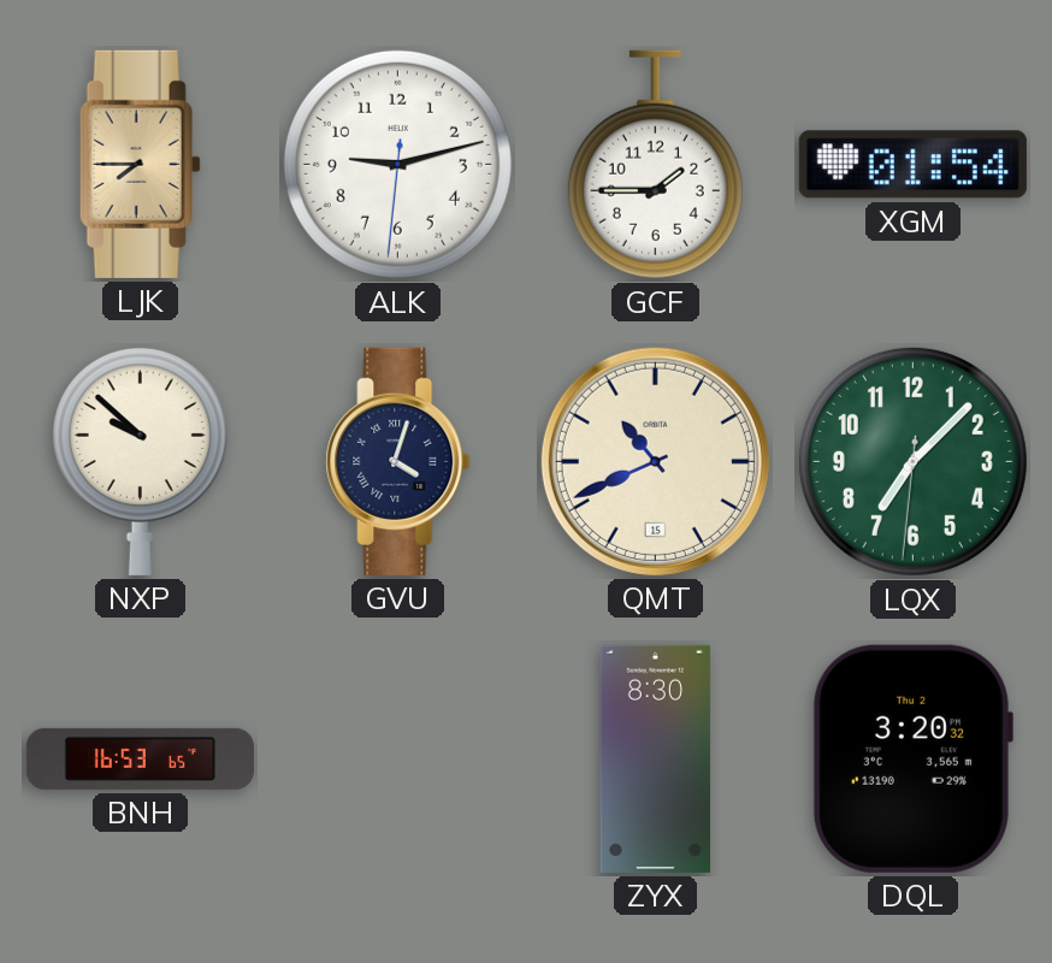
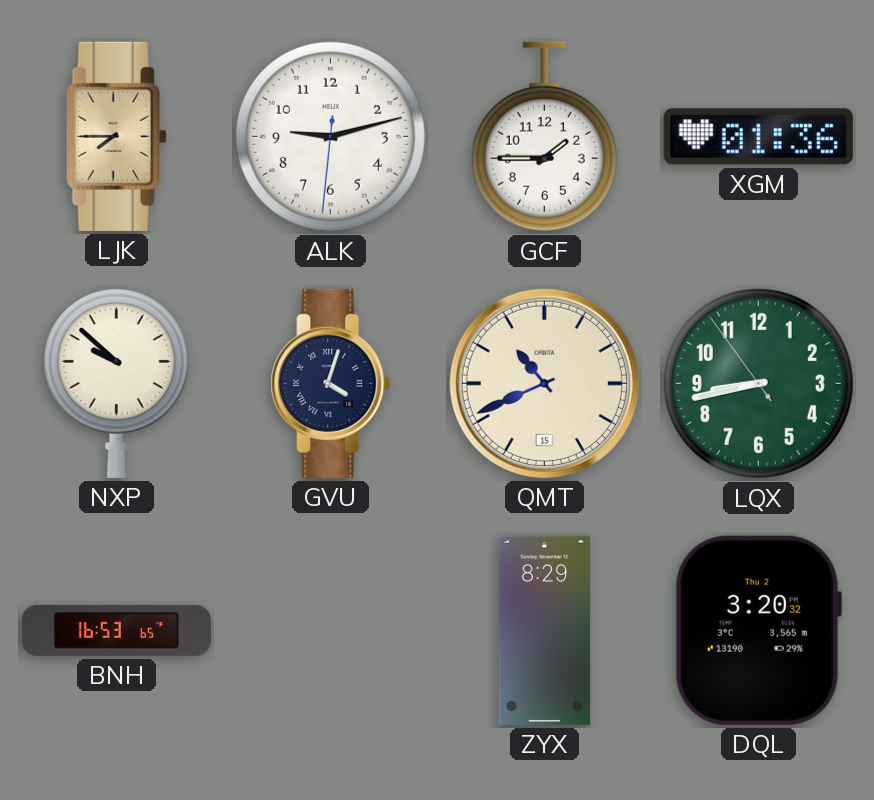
XGM: 01:54 -> 01:36 (758, 137)
LQX: 7:07 -> 8:42 (758, 383)
ZYX: 8:30 -> 8:29 (545, 630)
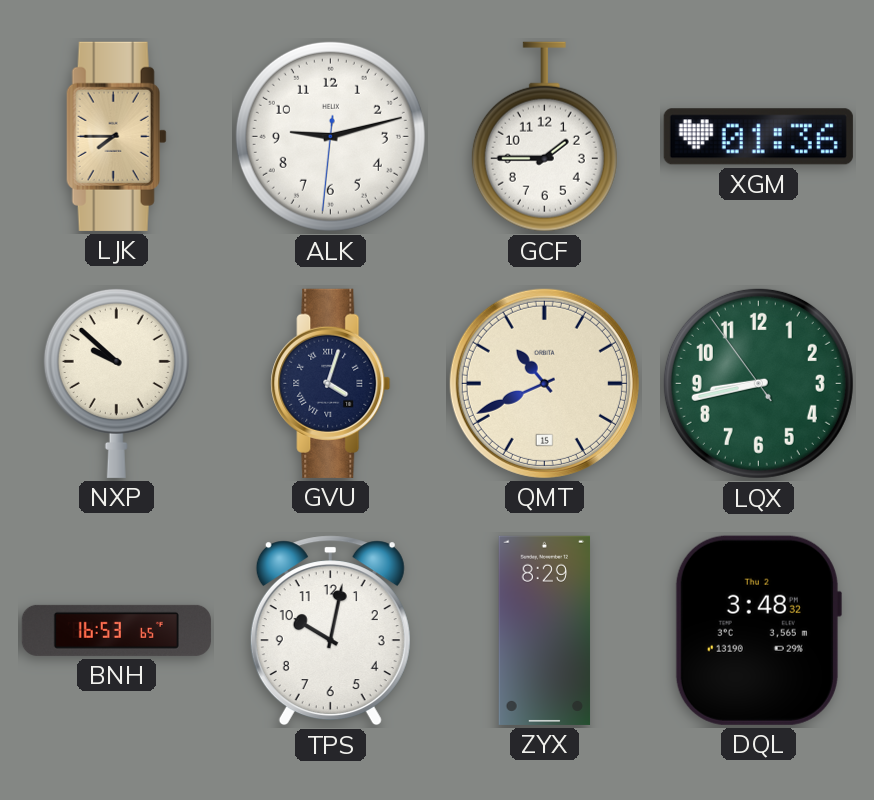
TPS: none -> 10:02 (330, 631)
DQL: 3:20 -> 3:48 (758, 630)
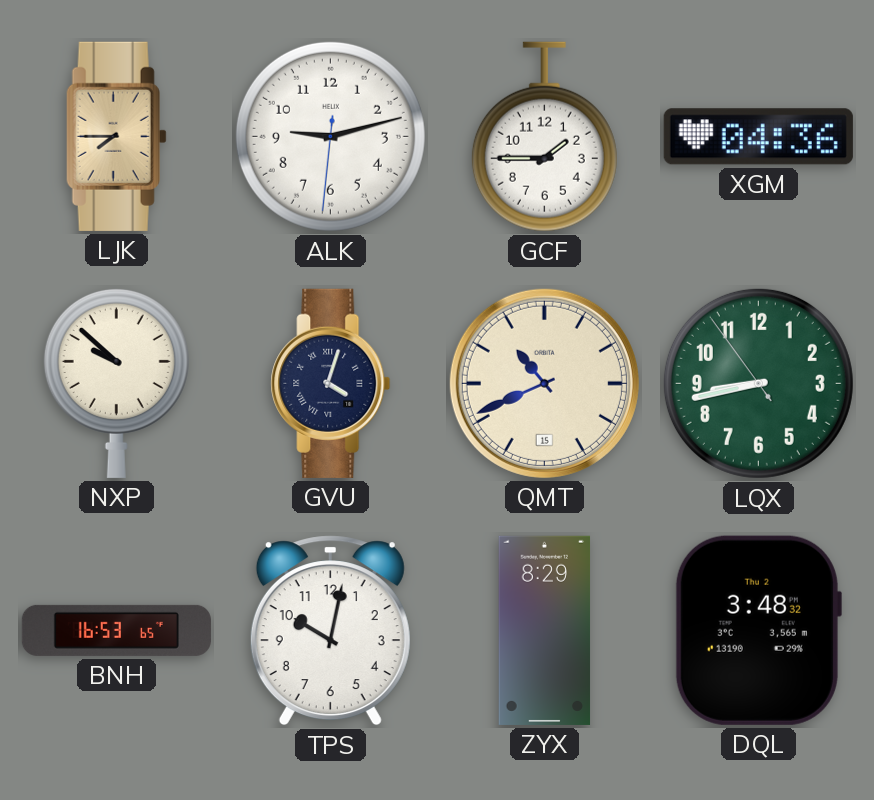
XGM: 01:36 -> 04:36 (758, 137)
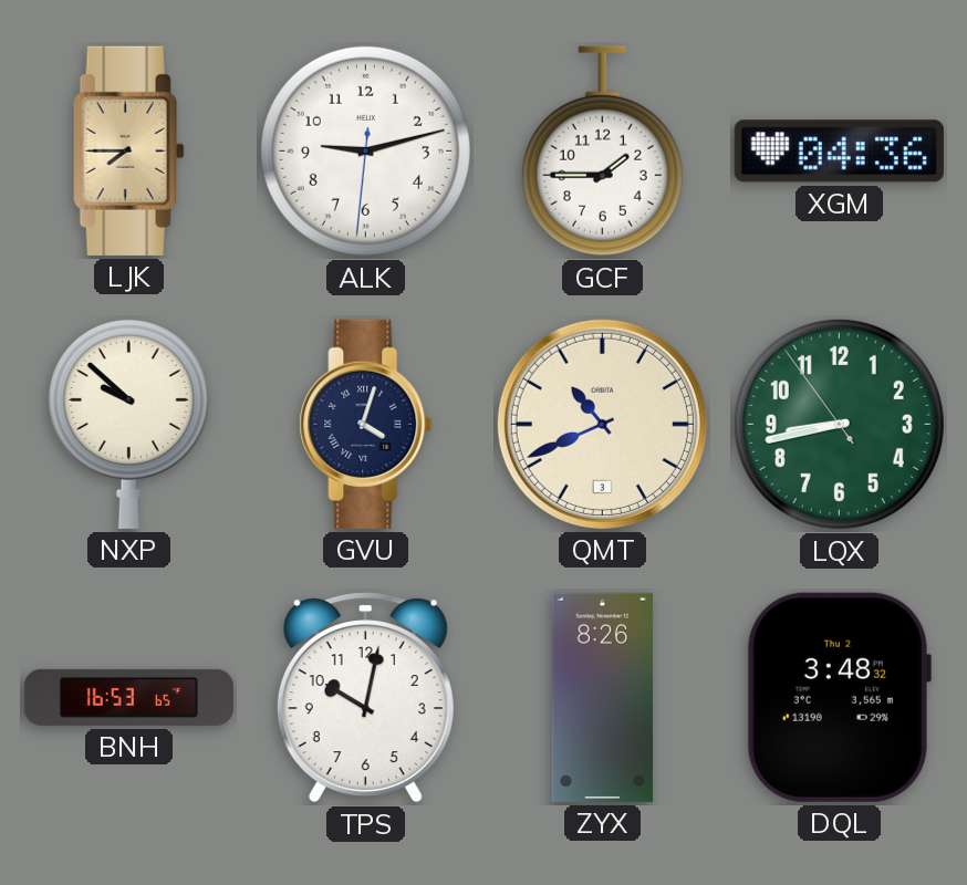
QMT date: 15 -> 3 (602, 424)
ZYX: 8:29 -> 8:26 (603, 697)
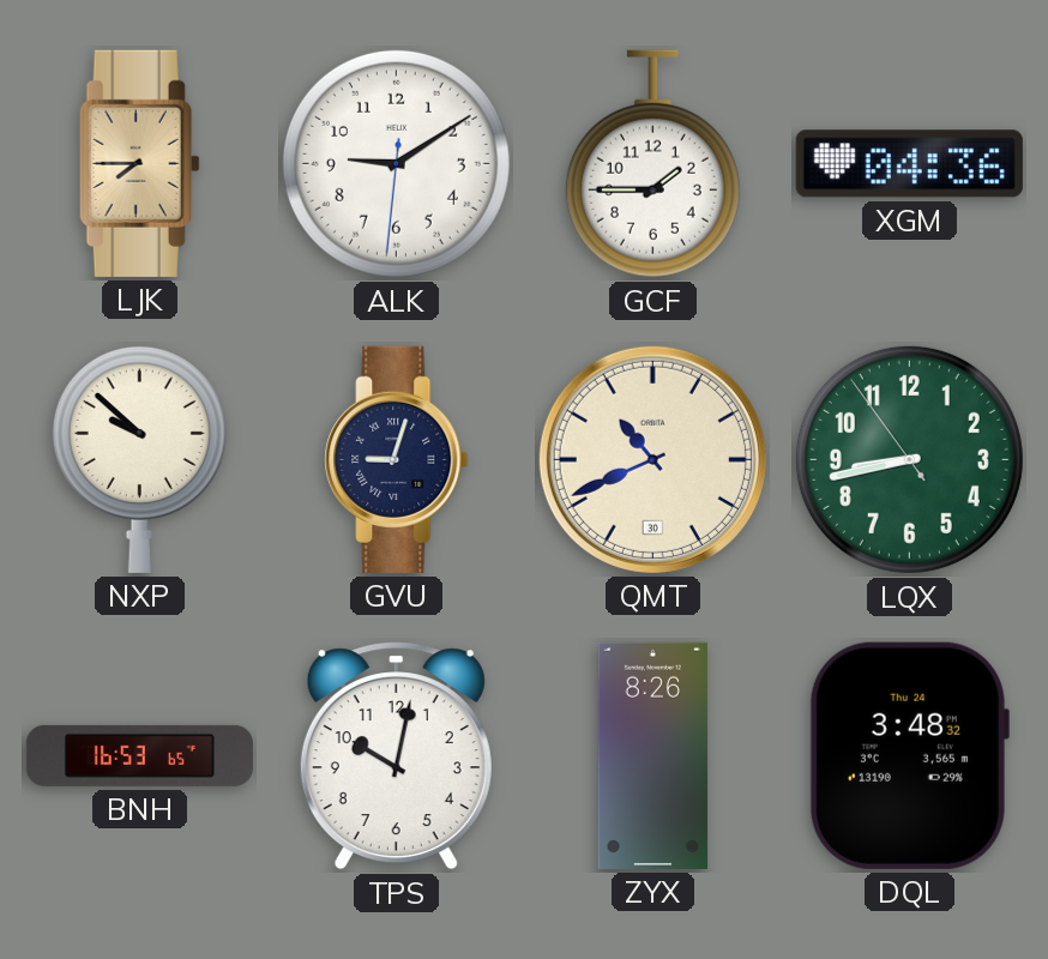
ALK: 9:12 -> 9:09 (396, 163)
GVU: 4:03 -> 9:03 (397, 459)
QMT date: 3 -> 30 (652, 459)
DQL date: Thu 2 -> Thu 24 (909, 755)
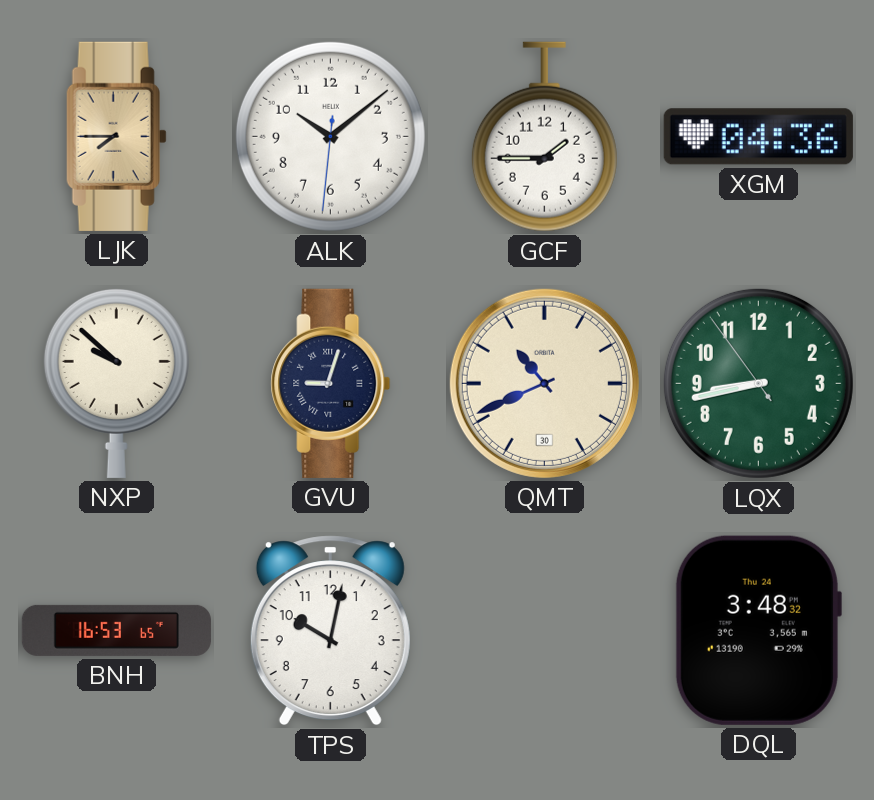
ALK: 9:09 -> 10:08 (330, 136)
ZYX: 8:26 -> none (654, 755)
